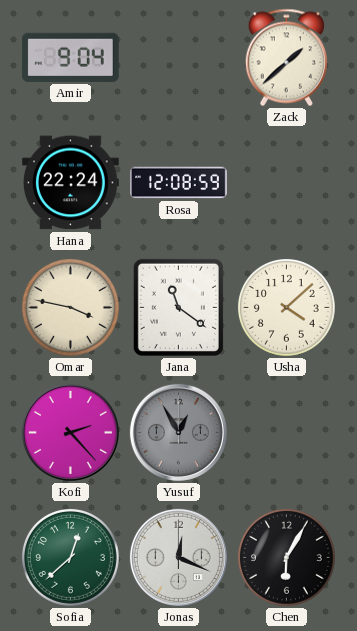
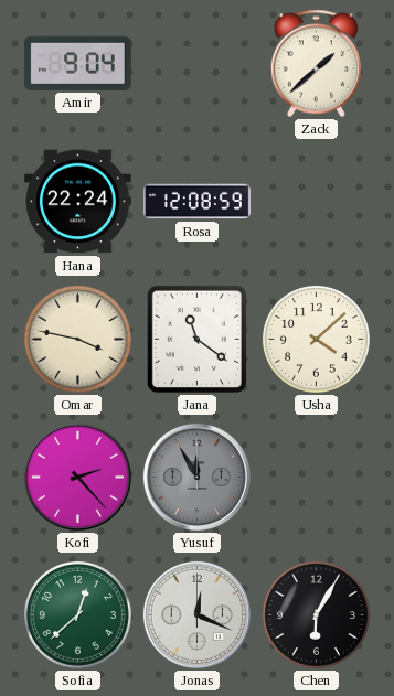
Yusuf: 12:55 -> 11:55 (196, 477)
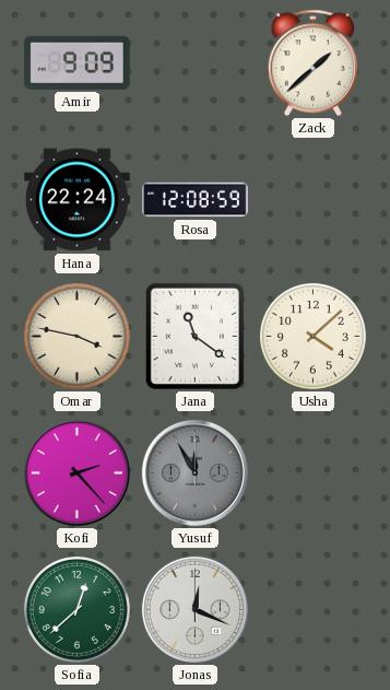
Amir: 9:04 -> 9:09 (76, 62)
Chen: 6:05 -> none (316, 614)
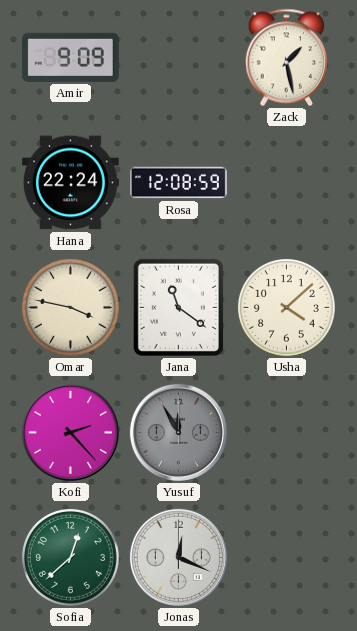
Zack: 1:38 -> 1:28 (286, 58)
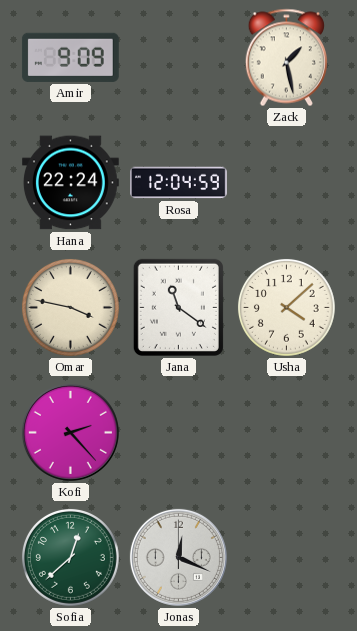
Rosa: 12:08 -> 12:04 (179, 183)
Yusuf: 11:55 -> none (178, 432)
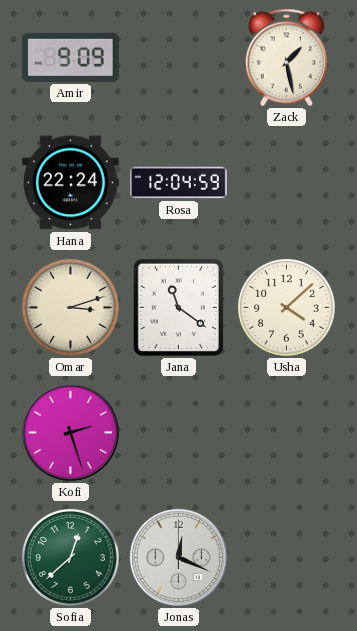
Omar: 3:47 -> 3:12 (70, 307)
Kofi: 2:23 -> 2:27 (70, 432)
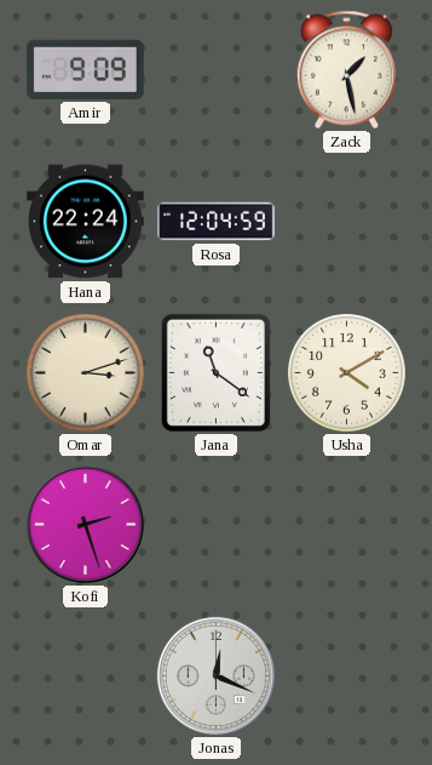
Usha: 4:08 -> 4:10 (346, 372)
Sofia: 12:38 -> none (70, 557)
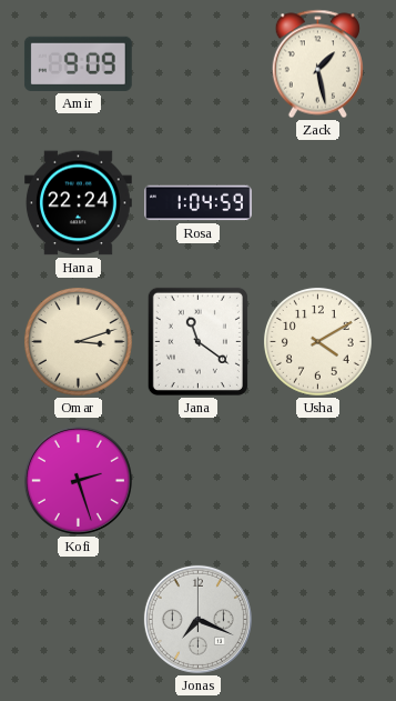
Rosa: 12:04 -> 1:04 (199, 203)
Jonas: 12:19 -> 7:19 (197, 619)
